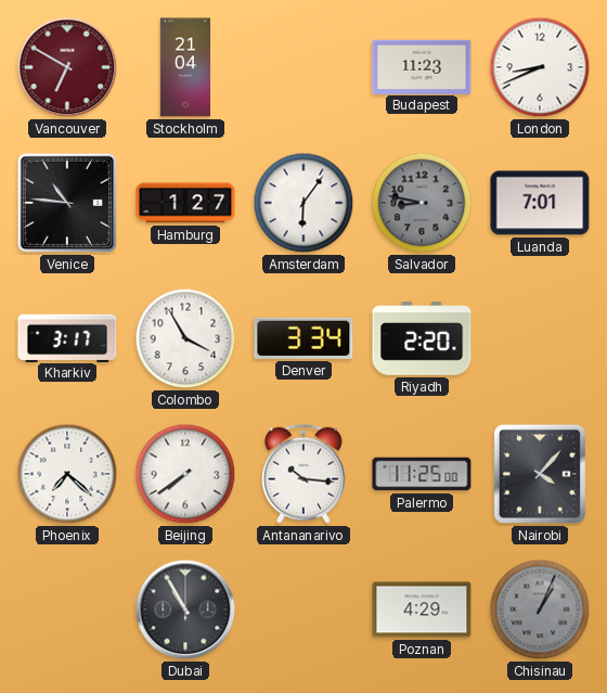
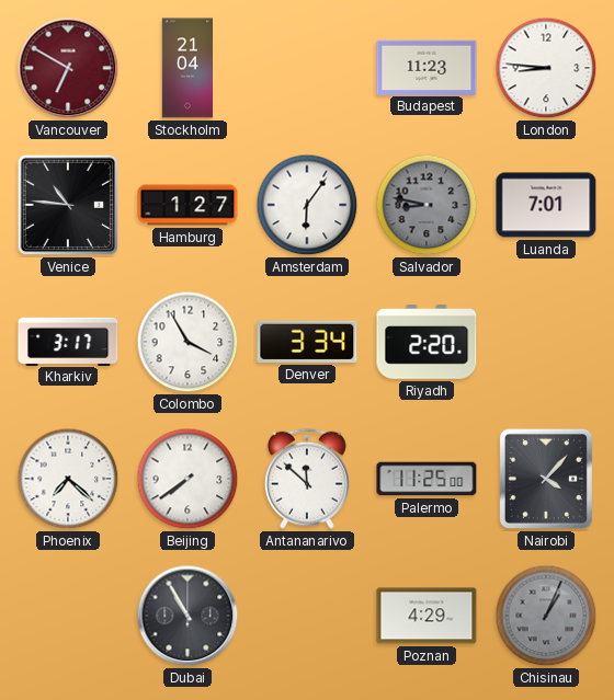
London: 8:41 -> 8:46 (546, 68)
Antananarivo: 10:16 -> 11:52 (307, 479)
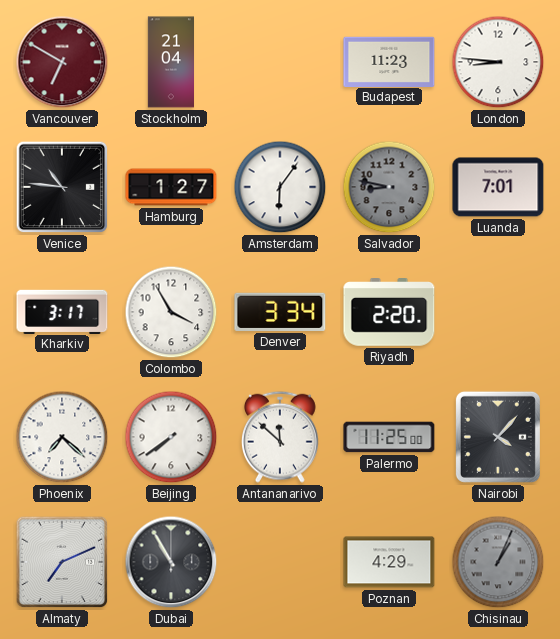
Almaty: none -> 7:11 (62, 562)
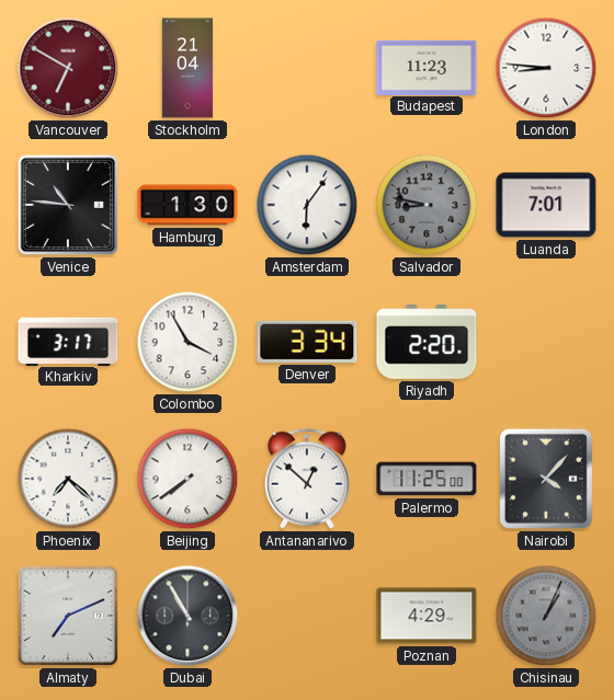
Hamburg: 1:27 -> 1:30 (187, 205)
Antananarivo: 11:52 -> 12:52 (307, 479)
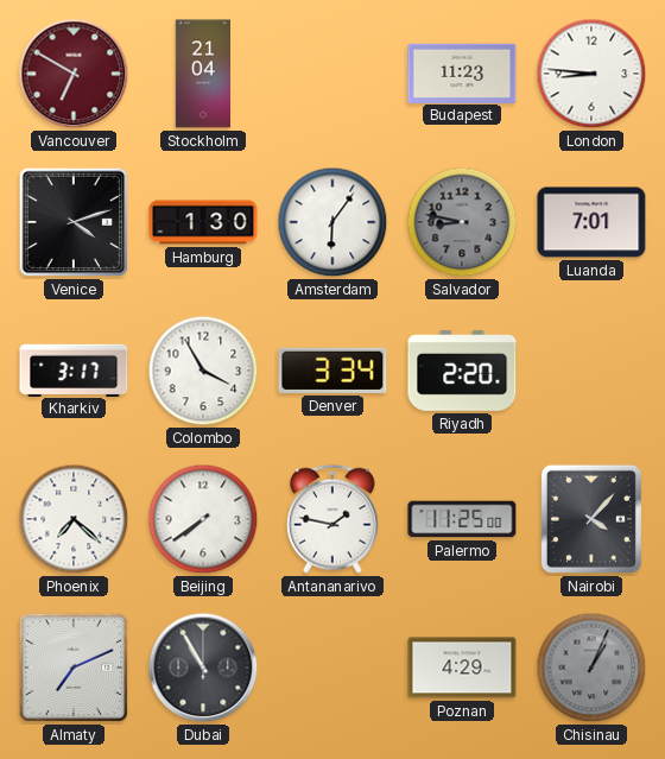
Venice: 10:46 -> 4:12 (74, 222)
Antananarivo: 12:52 -> 1:47 (332, 519)
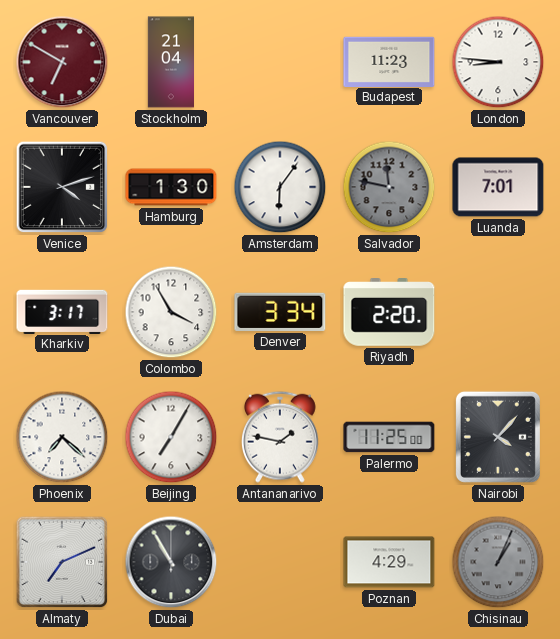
Salvador: 8:47 -> 11:47 (389, 187)
Beijing: 7:39 -> 7:05 (171, 437)
